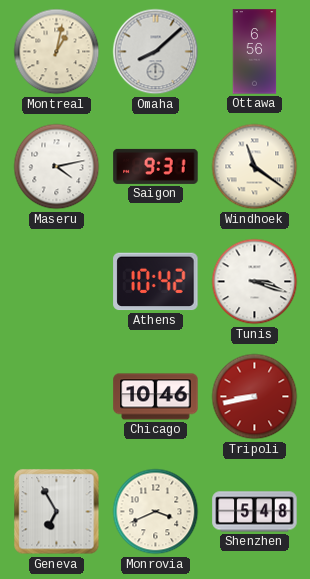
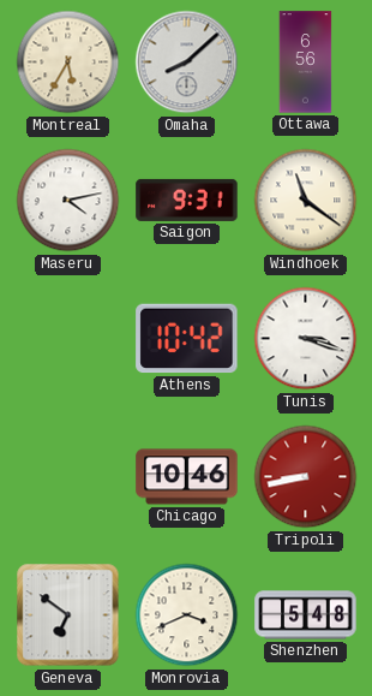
Montreal: 1:02 -> 5:35 (68, 63)
Geneva: 6:55 -> 6:51 (68, 615)
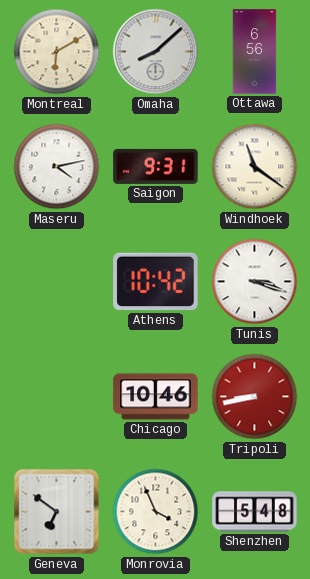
Montreal: 5:35 -> 6:10 (57, 52)
Monrovia: 3:41 -> 3:56 (156, 512)
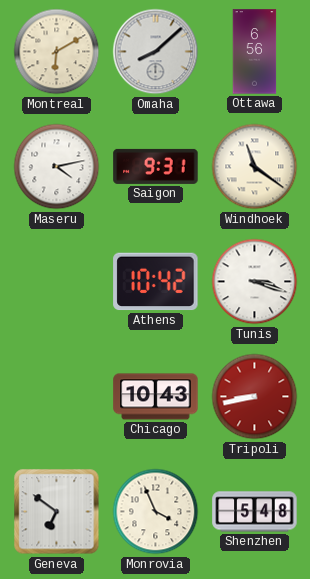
Chicago: 10:46 -> 10:43 (156, 397)
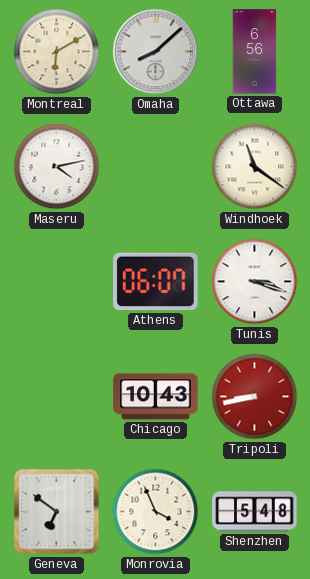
Saigon: 9:31 -> none (156, 166)
Athens: 10:42 -> 06:07 (156, 282)
